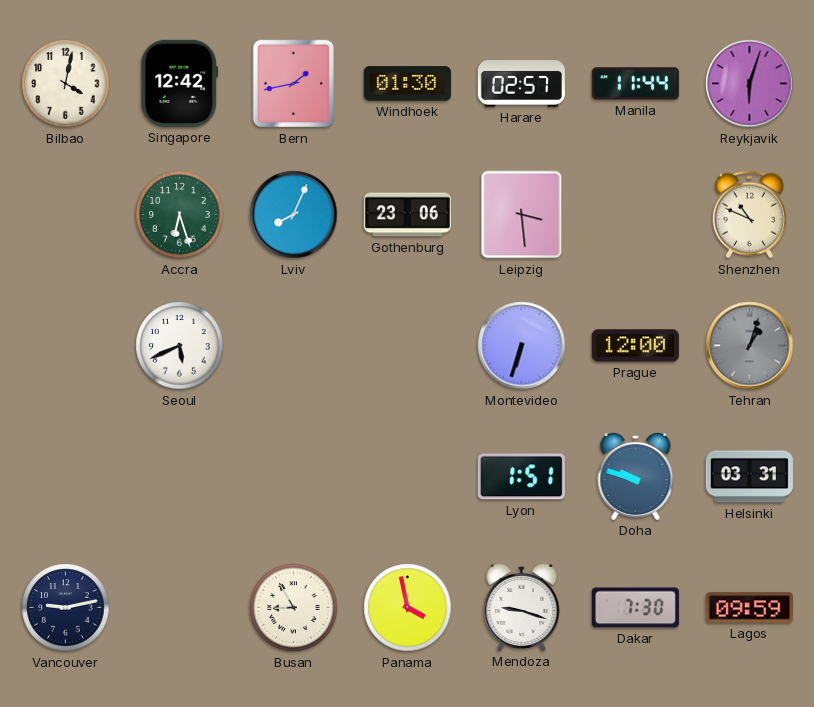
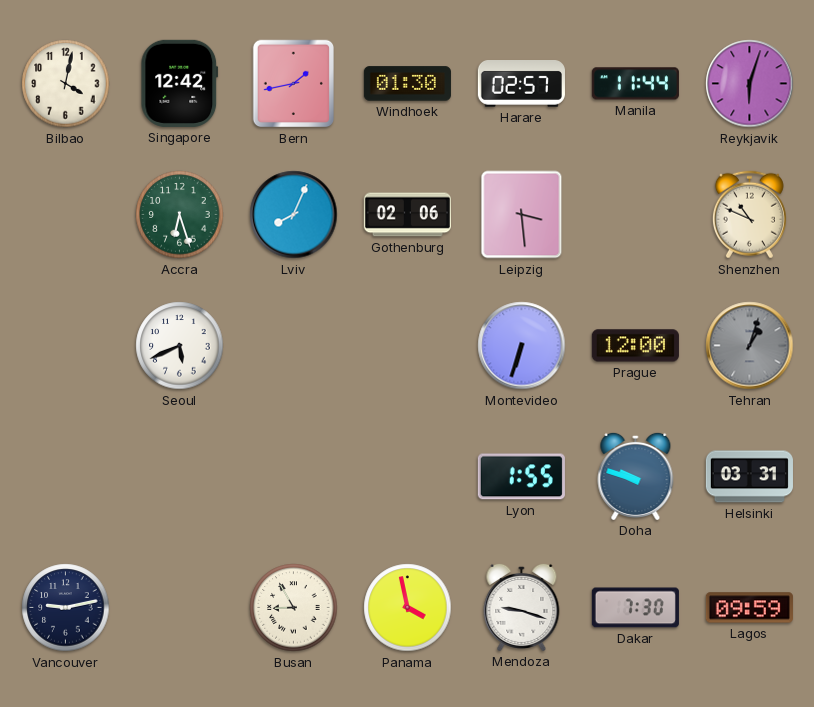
Gothenburg: 23:06 -> 02:06 (407, 215)
Lyon: 1:51 -> 1:55 (521, 477)
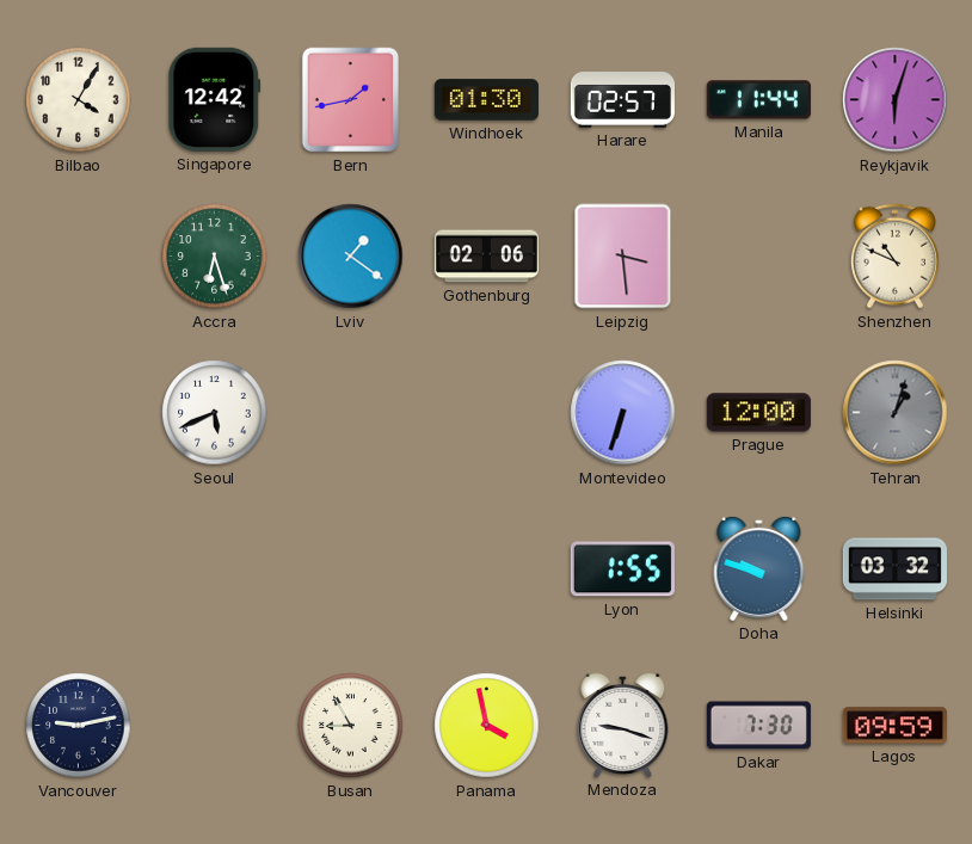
Bilbao: 4:02 -> 4:05 (79, 100)
Lviv: 8:04 -> 1:21 (351, 257)
Helsinki: 03:31 -> 03:32 (894, 569)
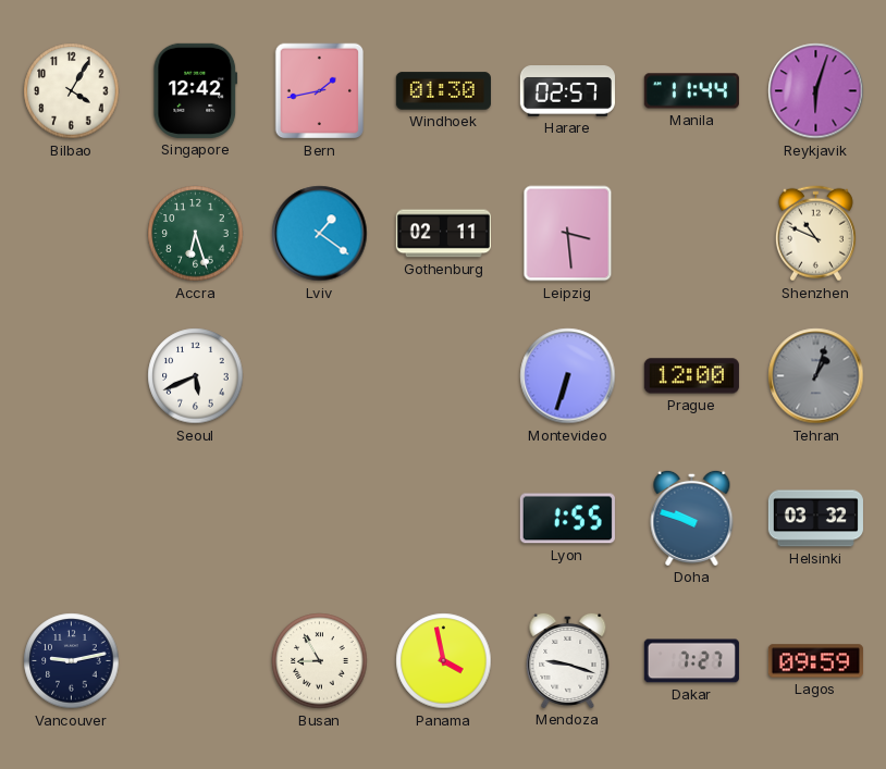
Gothenburg: 02:06 -> 02:11 (443, 234)
Dakar: 7:30 -> 7:27 (691, 661)
